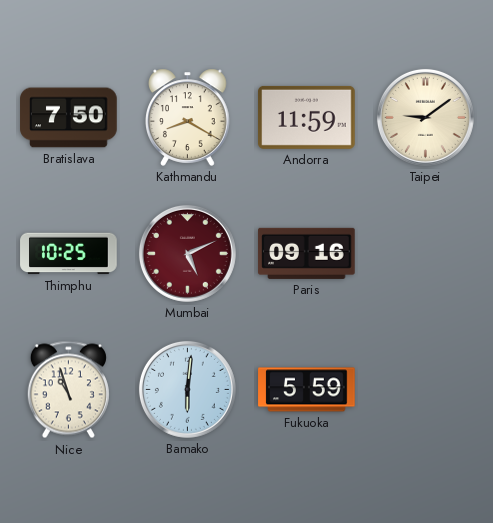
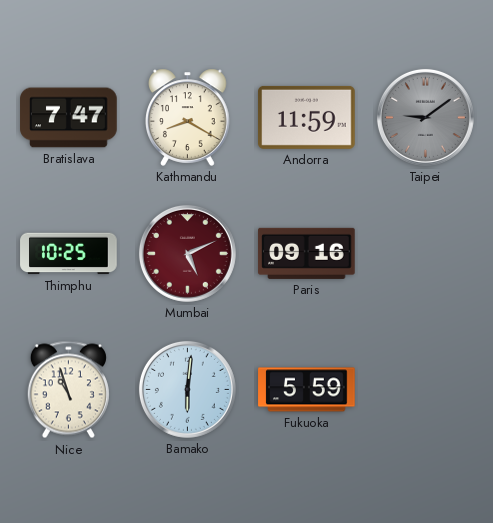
Bratislava: 7:50 -> 7:47 (69, 118)
Taipei dial: cream -> grey (425, 117)
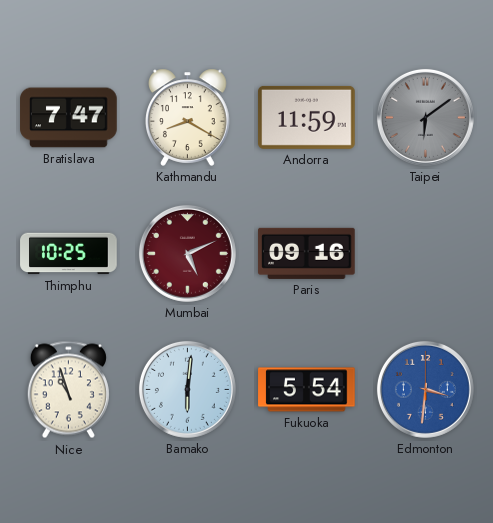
Taipei: 9:09 -> 6:09 (425, 117)
Fukuoka: 5:59 -> 5:54 (307, 390)
Edmonton: none -> 3:31 (425, 389)
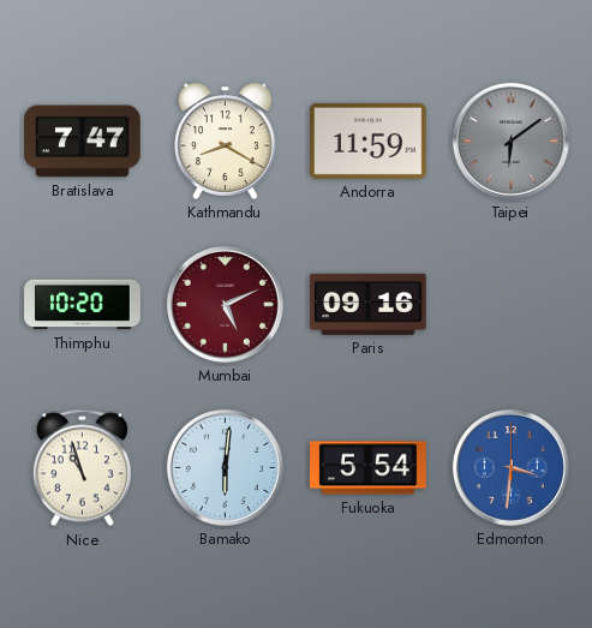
Thimphu: 10:25 -> 10:20 (83, 305)
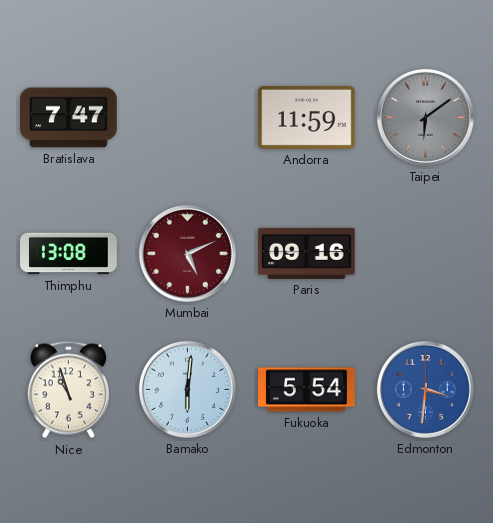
Kathmandu: 8:20 -> none (226, 140)
Thimphu: 10:20 -> 13:08 (69, 254)
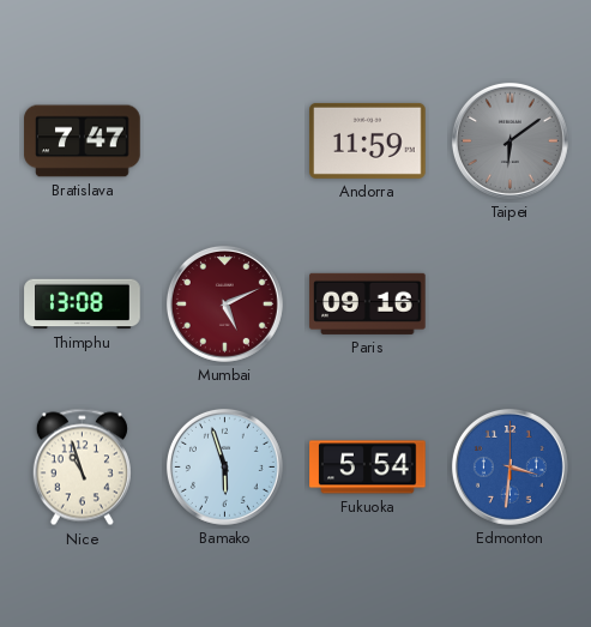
Bamako: 6:01 -> 5:57 (224, 466)
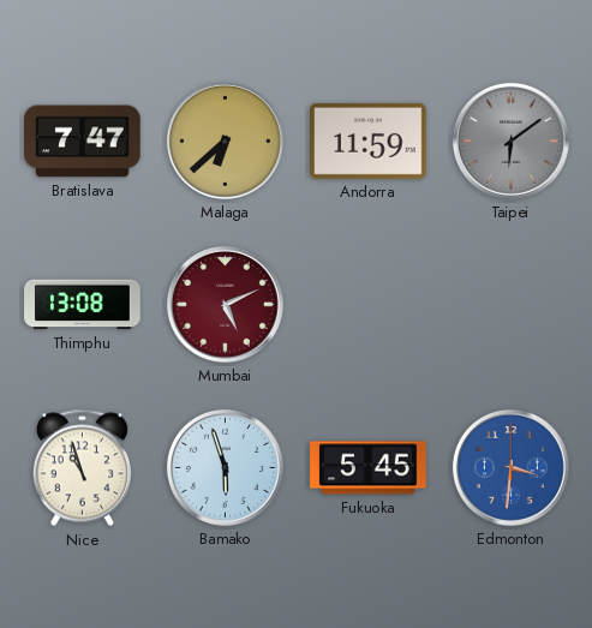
Malaga: none -> 6:38 (225, 140)
Paris: 09:16 -> none (368, 303)
Fukuoka: 5:54 -> 5:45 (369, 468)
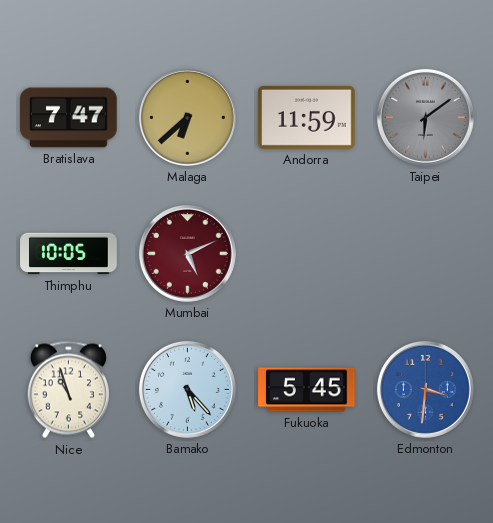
Thimphu: 13:08 -> 10:05 (69, 254)
Bamako: 5:57 -> 5:23 (187, 389)
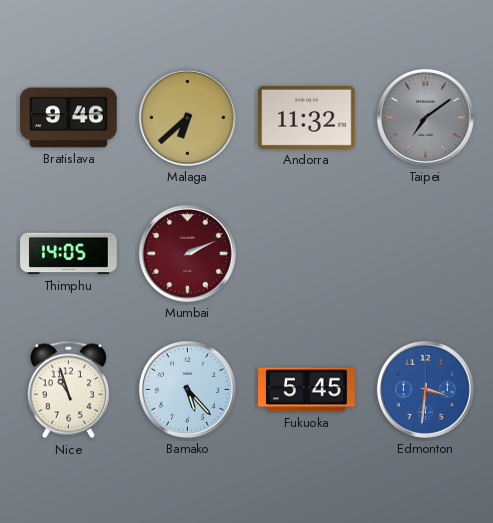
Bratislava: 7:47 -> 9:46 (69, 118)
Andorra: 11:59 -> 11:32 (307, 117)
Taipei: 6:09 -> 7:09 (425, 117)
Thimphu: 10:05 -> 14:05 (69, 254)
Mumbai: 5:11 -> 2:11 (187, 253)
